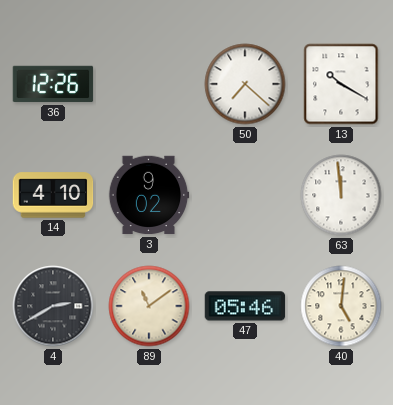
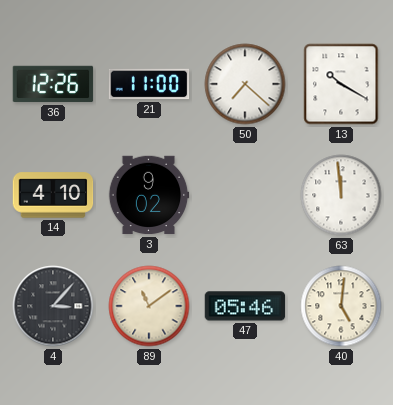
21: none -> 11:00 (149, 84)
4: 2:40 -> 3:07 (53, 306)
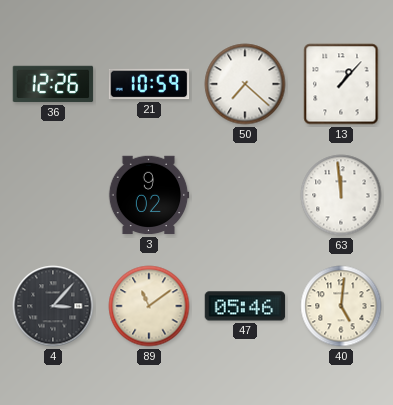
21: 11:00 -> 10:59 (149, 84)
13: 10:20 -> 1:07 (341, 84)
14: 4:10 -> none (53, 195)
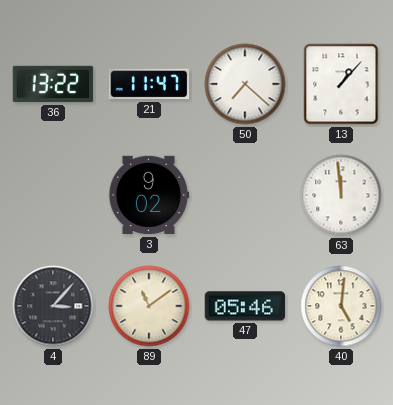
36: 12:26 -> 13:22 (53, 84)
21: 10:59 -> 11:47 (149, 84)
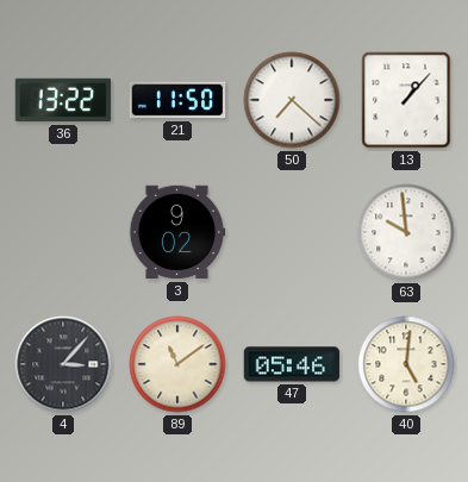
21: 11:47 -> 11:50 (177, 100)
63: 11:59 -> 9:59 (406, 232)
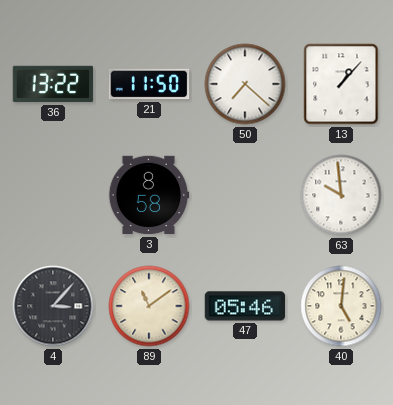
3: 9:02 -> 8:58 (149, 195)
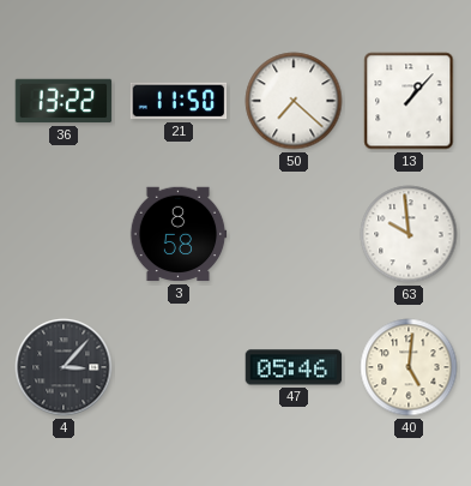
89: 11:09 -> none (149, 306)
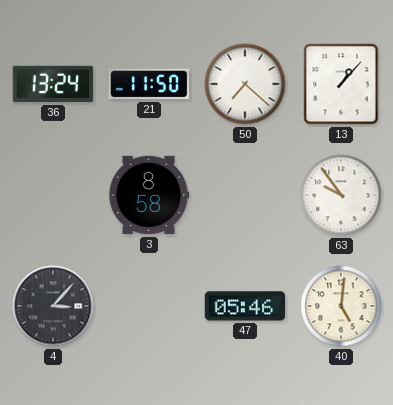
36: 13:22 -> 13:24 (53, 84)
63: 9:59 -> 9:54 (341, 195)
